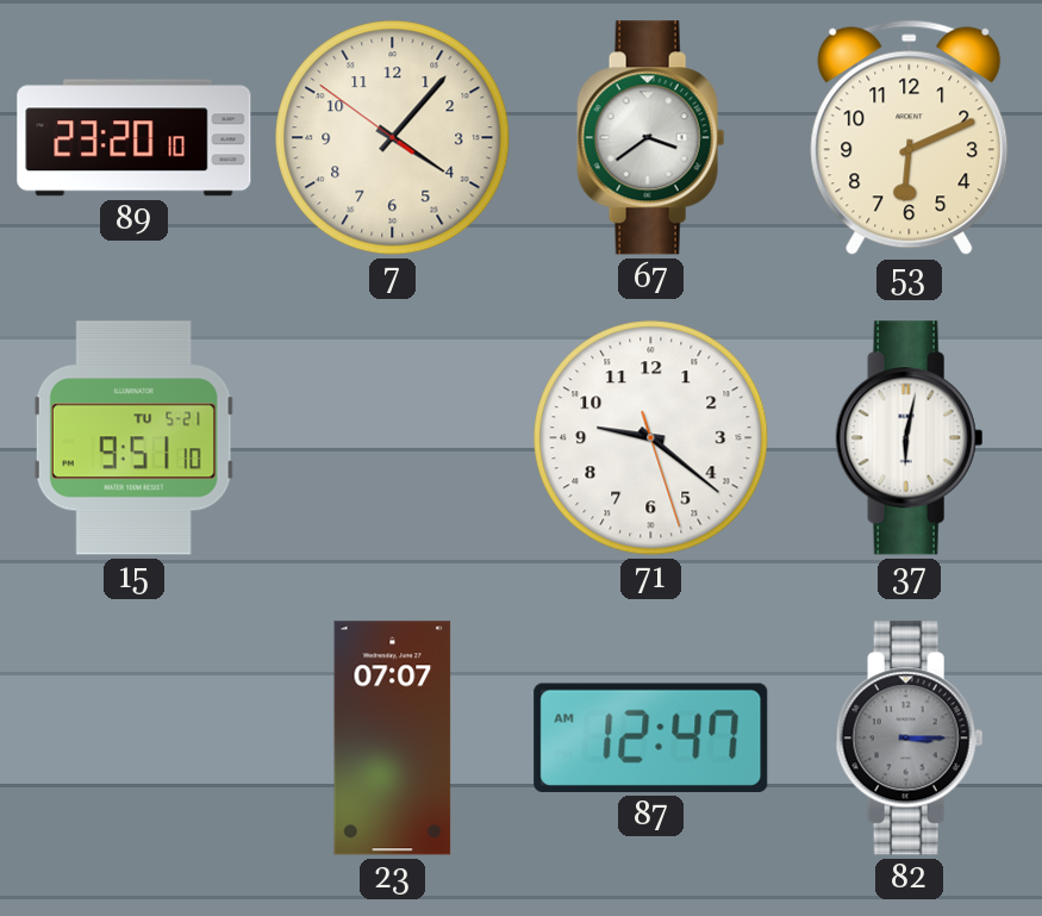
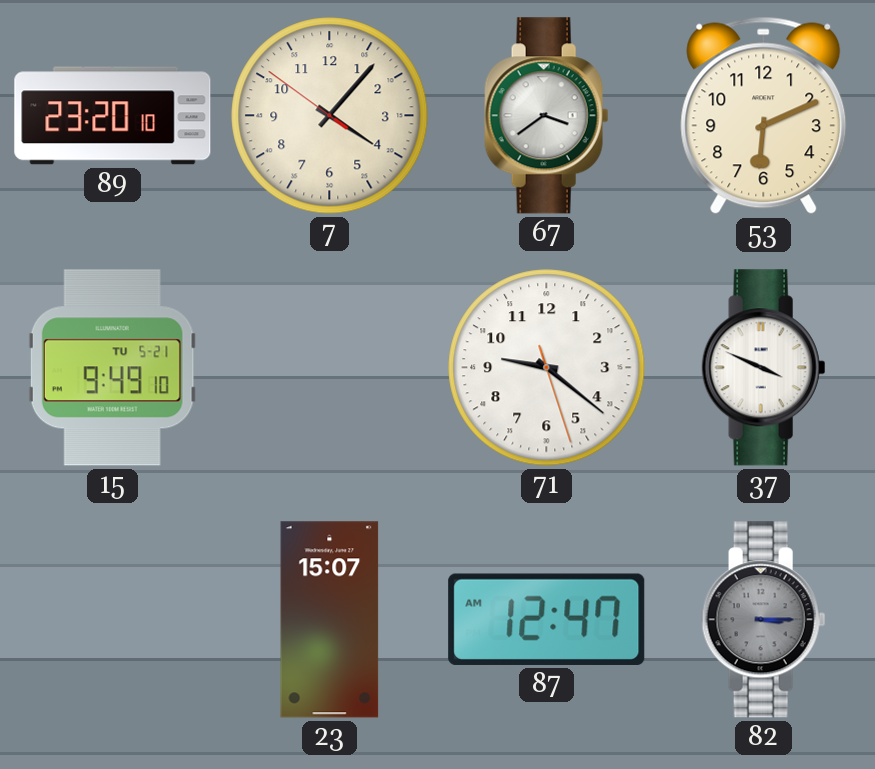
15: 9:51 -> 9:49 (112, 368)
37: 6:02 -> 3:49 (764, 368)
23: 07:07 -> 15:07 (330, 620)
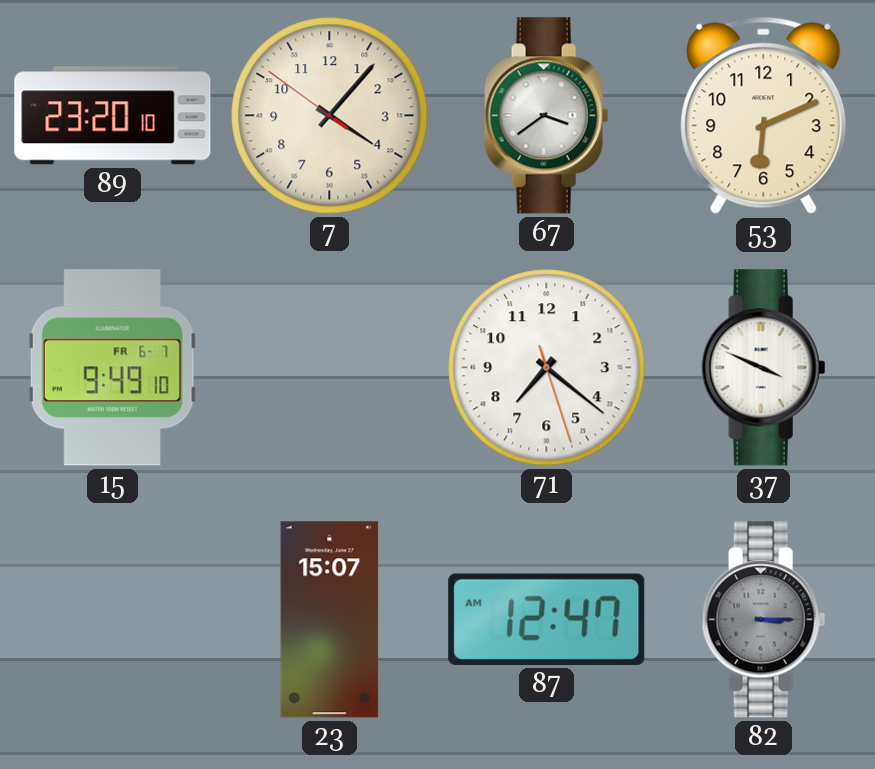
15 date: TU 5-21 -> FR 6-7 (112, 368)
71: 9:21 -> 7:21 (547, 368)
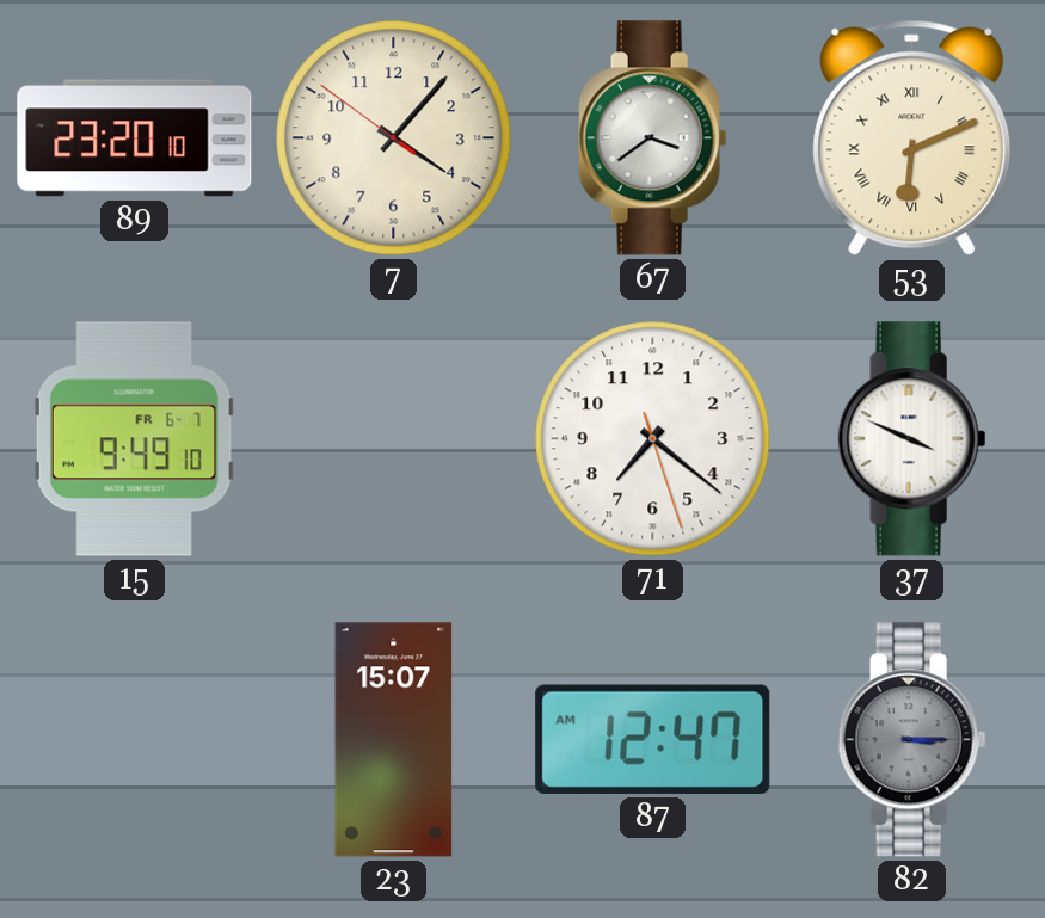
53 numerals: Arabic -> Roman (912, 138)
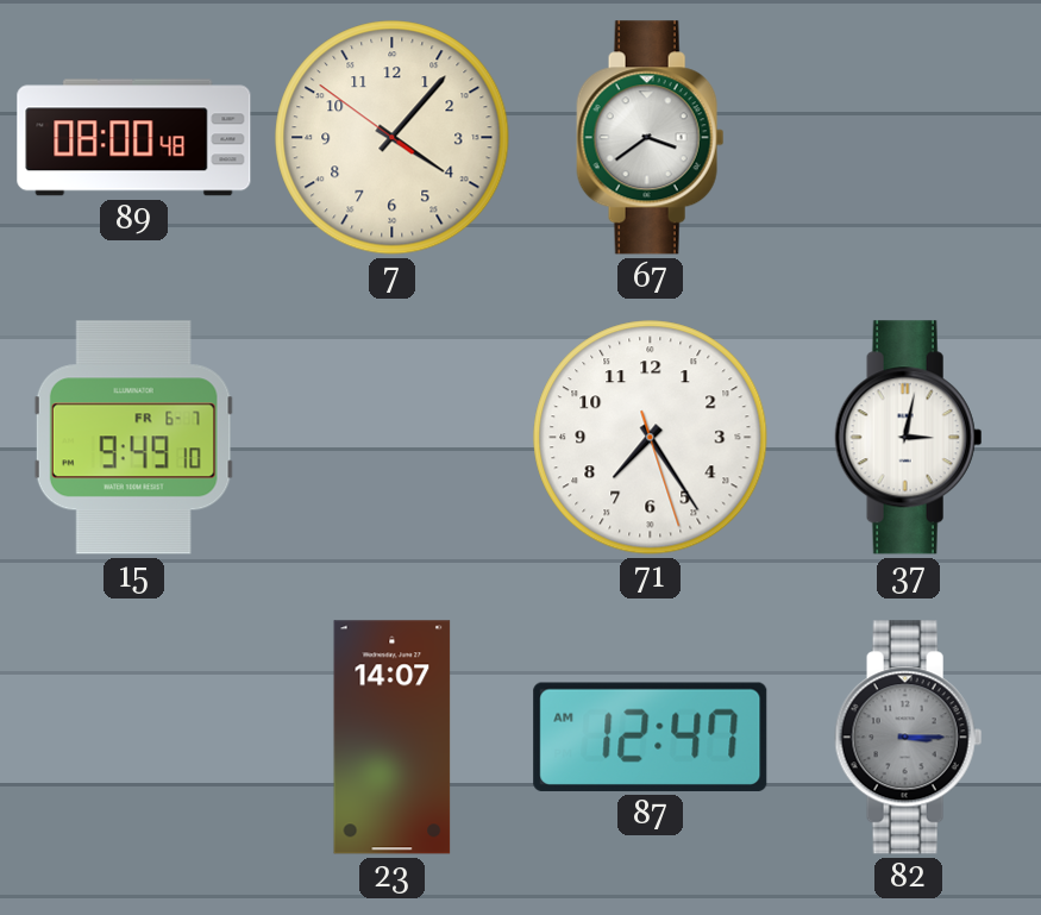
89: 23:20 -> 08:00 (134, 138)
53: 6:11 -> none (912, 138)
71: 7:21 -> 7:24 (651, 438)
37: 3:49 -> 3:02 (909, 438)
23: 15:07 -> 14:07 (393, 738)
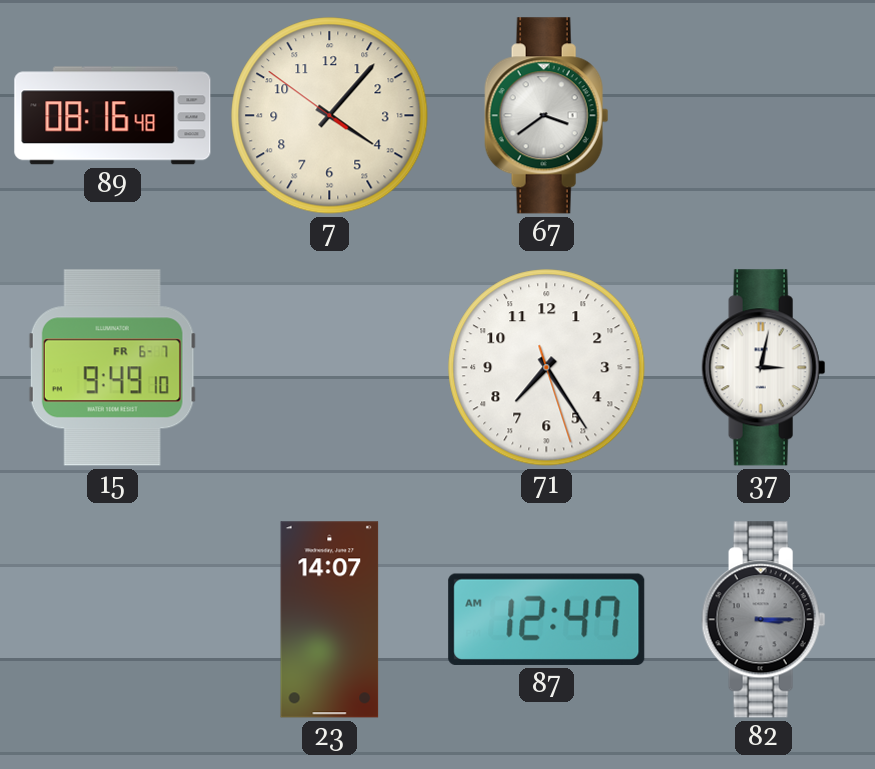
89: 08:00 -> 08:16 (113, 116)
